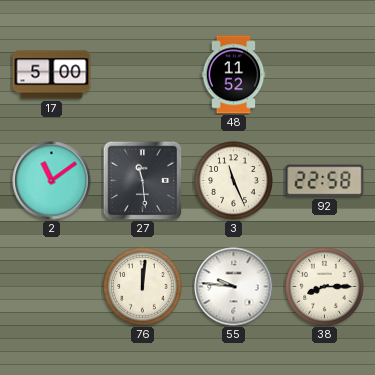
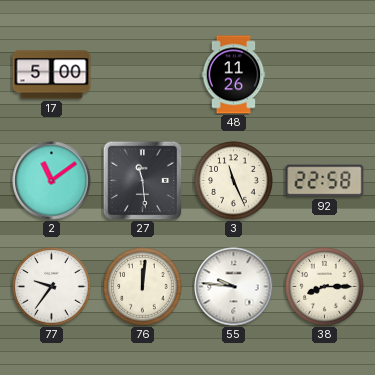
48: 11:52 -> 11:26 (234, 75)
77: none -> 9:36 (52, 287)
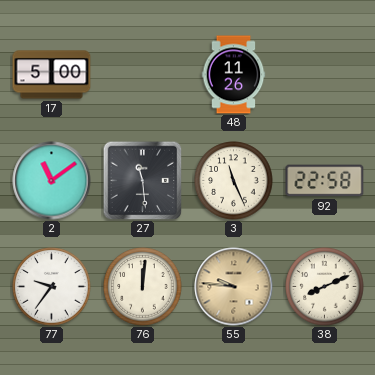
55 dial: white -> champagne (234, 287)
38: 8:15 -> 8:11 (325, 287)
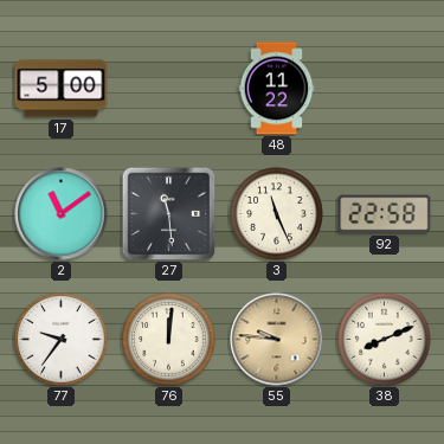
48: 11:26 -> 11:22 (277, 89)
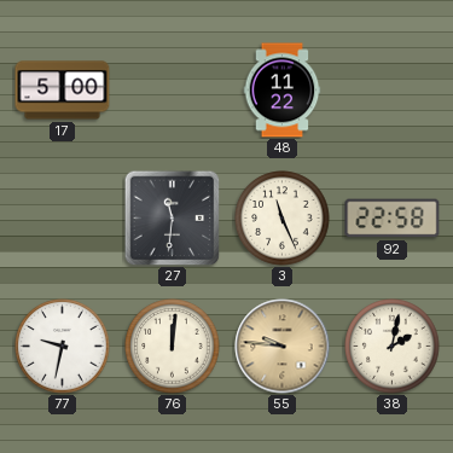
2: 11:09 -> none (62, 214)
27: 11:29 -> 11:31 (172, 217)
77: 9:36 -> 9:32 (63, 347)
38: 8:11 -> 2:02 (393, 347)
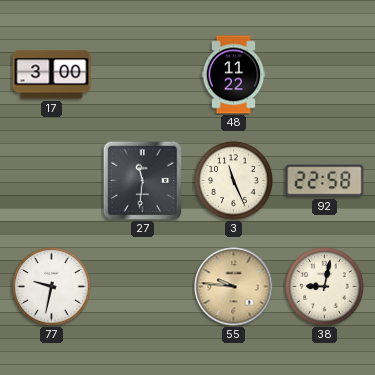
17: 5:00 -> 3:00 (52, 75)
76: 12:01 -> none (173, 347)
38: 2:02 -> 9:02 (325, 287)
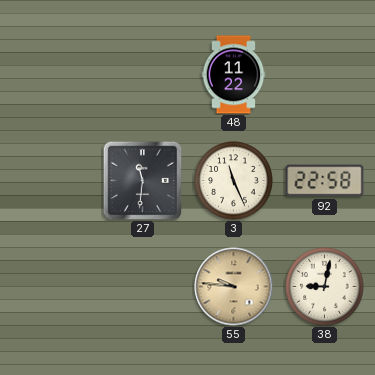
17: 3:00 -> none (52, 75)
77: 9:32 -> none (52, 287)
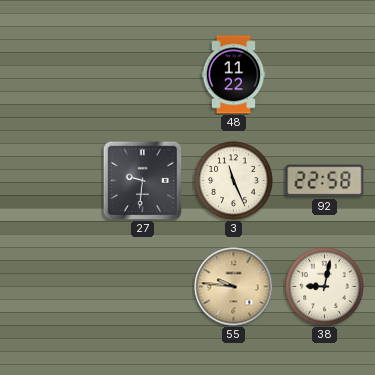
27: 11:31 -> 9:31 (142, 180)
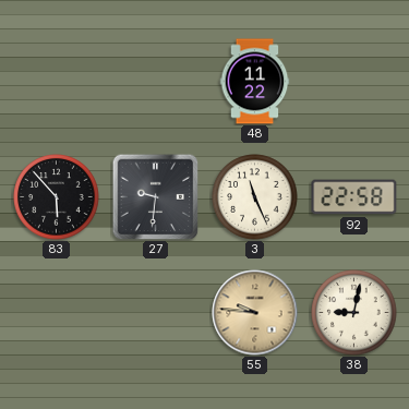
83: none -> 5:53 (57, 197)
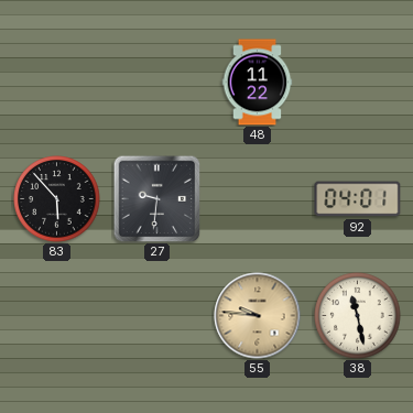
3: 11:26 -> none (255, 197)
92: 22:58 -> 04:01 (358, 199)
38: 9:02 -> 11:28 (358, 316)
